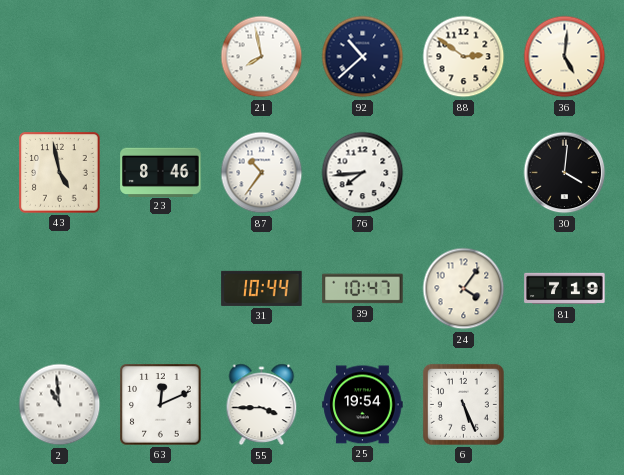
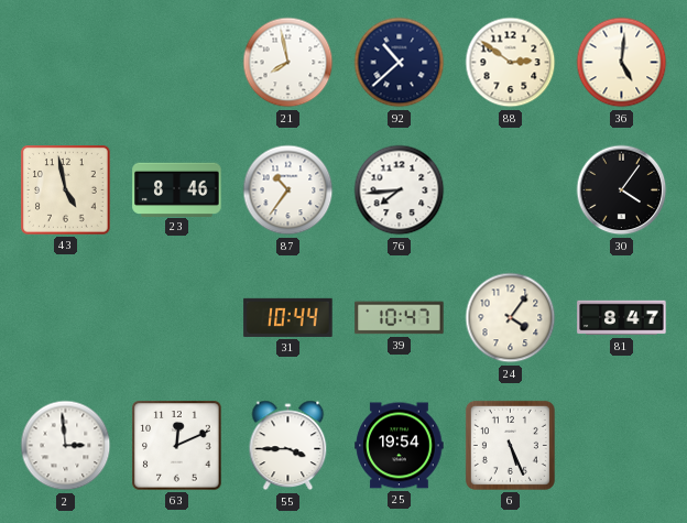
30: 4:01 -> 4:06 (622, 190)
81: 7:19 -> 8:47 (622, 318)
2: 10:59 -> 2:59 (66, 446)
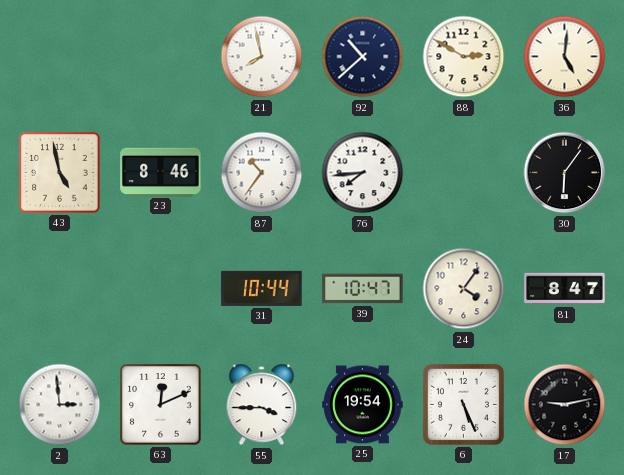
88: 2:51 -> 2:50 (464, 57)
30: 4:06 -> 6:06 (565, 173)
17: none -> 9:13 (565, 405)
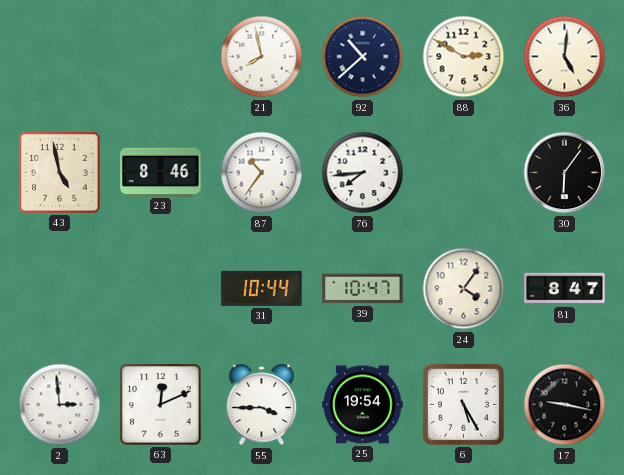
6: 5:26 -> 5:25 (463, 404)
17: 9:13 -> 9:17 (565, 405)
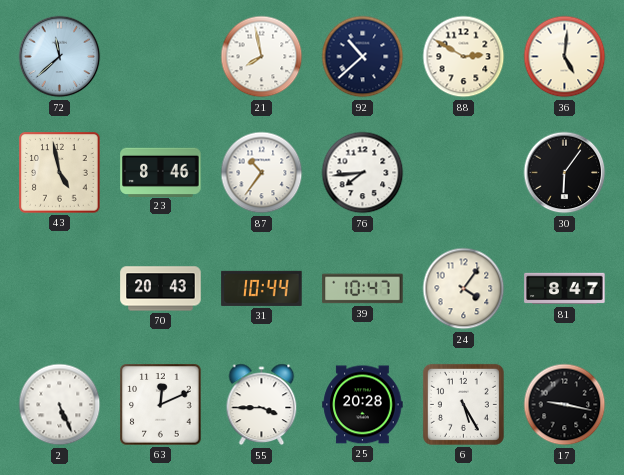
72: none -> 11:38 (60, 57)
70: none -> 20:43 (161, 289)
2: 2:59 -> 5:26 (60, 405)
25: 19:54 -> 20:28 (363, 405)
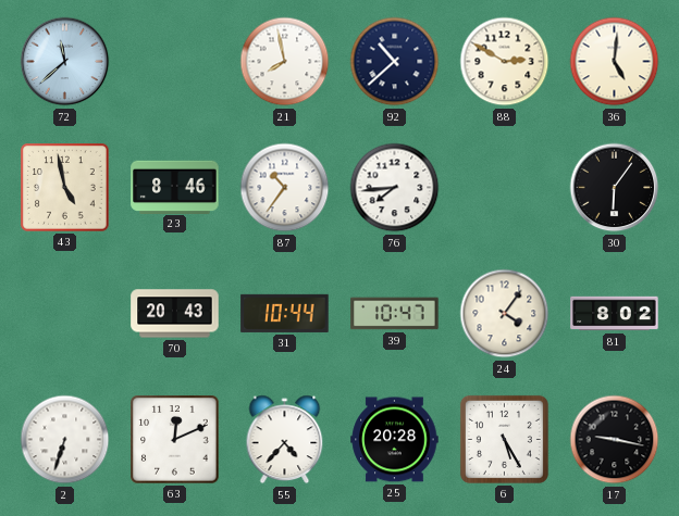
81: 8:47 -> 8:02 (615, 314)
2: 5:26 -> 6:33 (65, 440)
55: 3:45 -> 4:37 (285, 440)
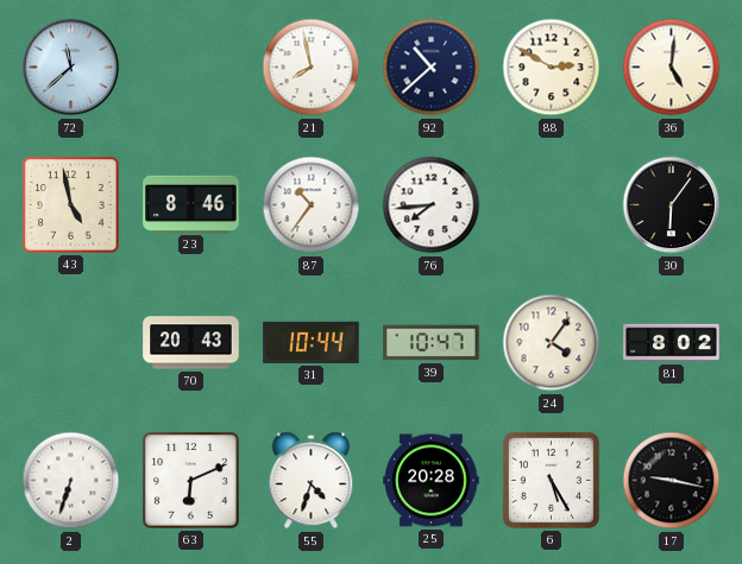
63: 12:11 -> 6:11 (191, 481)
55: 4:37 -> 4:33 (312, 481)
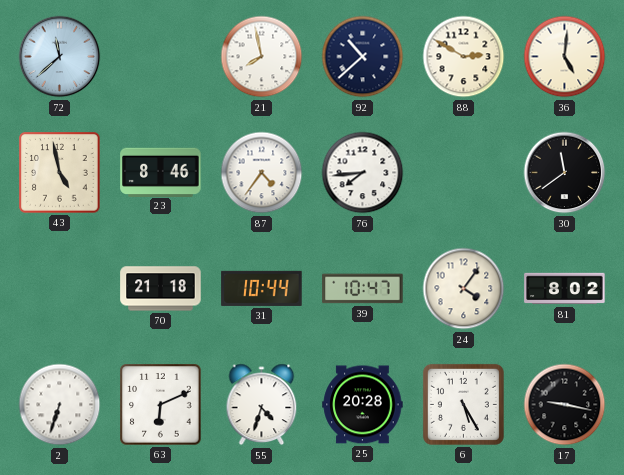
87: 10:36 -> 4:36 (262, 173)
30: 6:06 -> 11:39 (565, 173)
70: 20:43 -> 21:18 (161, 289)
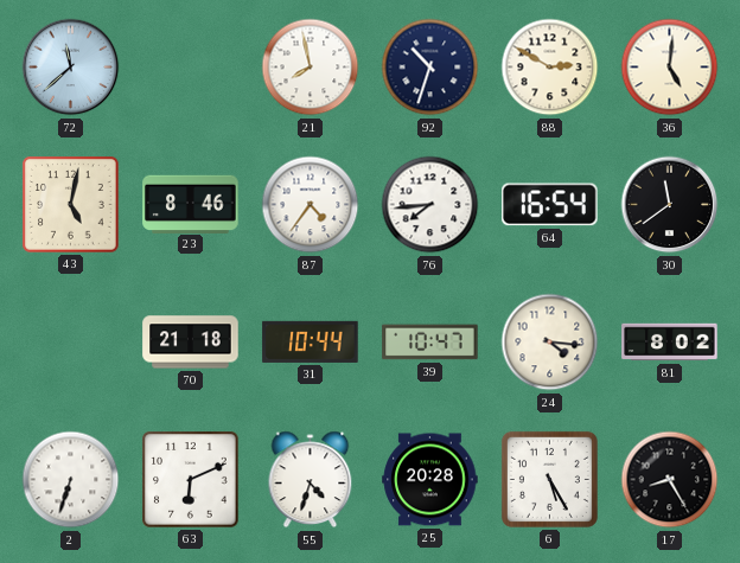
92: 10:38 -> 10:33 (430, 68)
43: 4:58 -> 5:02 (71, 205)
64: none -> 16:54 (550, 205)
24: 4:06 -> 4:16 (550, 343)
17: 9:17 -> 8:25 (670, 480)
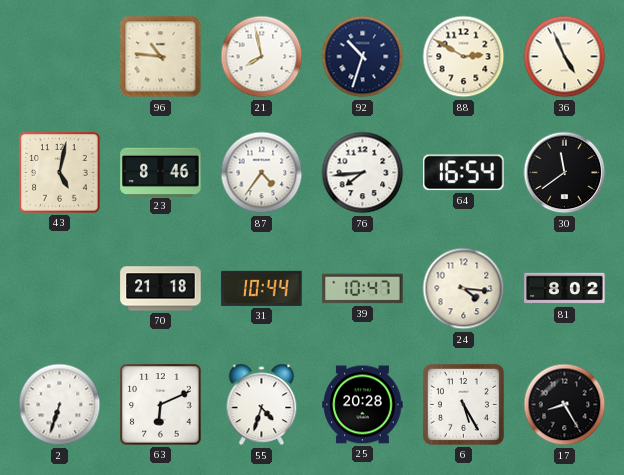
72: 11:38 -> none (71, 68)
96: none -> 10:46 (161, 57)
36: 5:01 -> 4:56 (565, 57)
